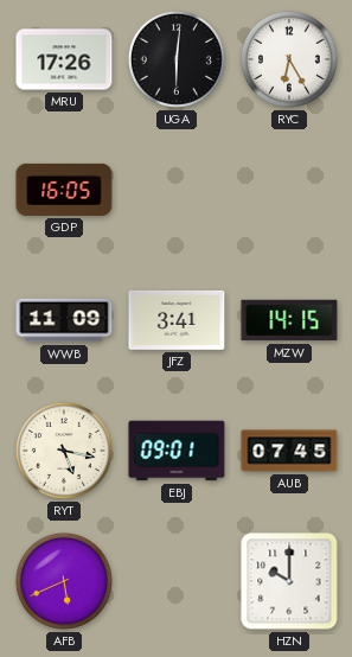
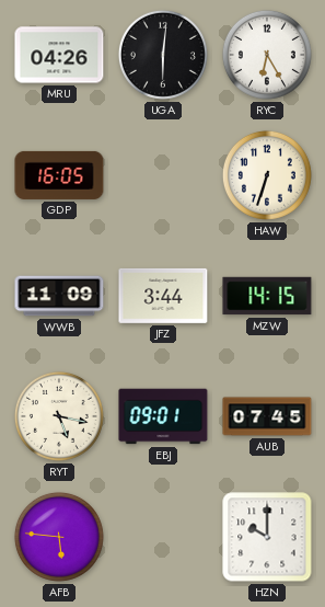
MRU: 17:26 -> 04:26 (59, 55)
HAW: none -> 6:33 (267, 175)
JFZ: 3:41 -> 3:44 (163, 296)
AFB: 5:41 -> 5:46 (59, 537)
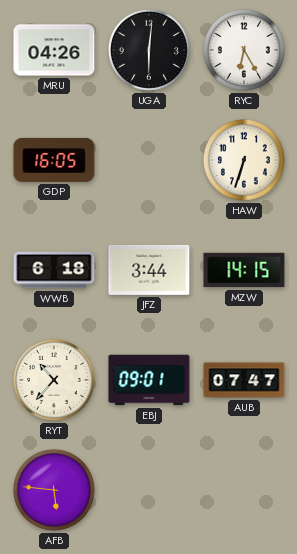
WWB: 11:09 -> 6:18 (54, 270)
RYT: 5:17 -> 10:37 (54, 380)
AUB: 07:45 -> 07:47 (244, 380)
HZN: 10:00 -> none (267, 537)
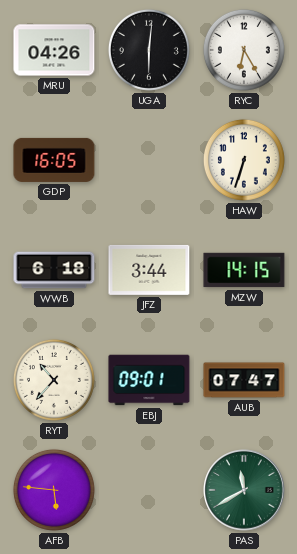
PAS: none -> 11:40 (244, 490)
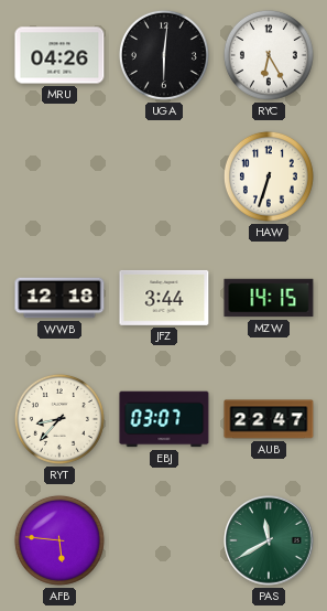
GDP: 16:05 -> none (54, 160)
WWB: 6:18 -> 12:18 (59, 298)
RYT: 10:37 -> 8:37 (59, 419)
EBJ: 09:01 -> 03:07 (164, 419)
AUB: 07:47 -> 22:47 (269, 419)
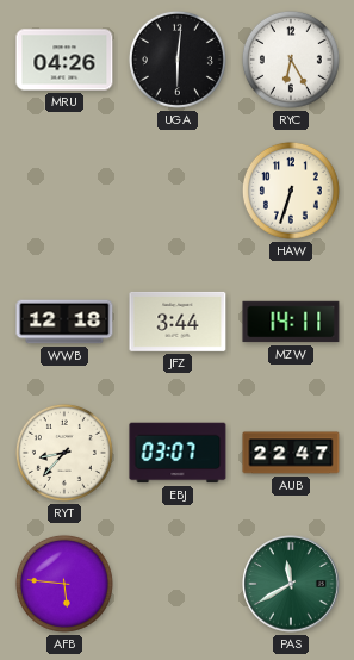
MZW: 14:15 -> 14:11 (291, 322)
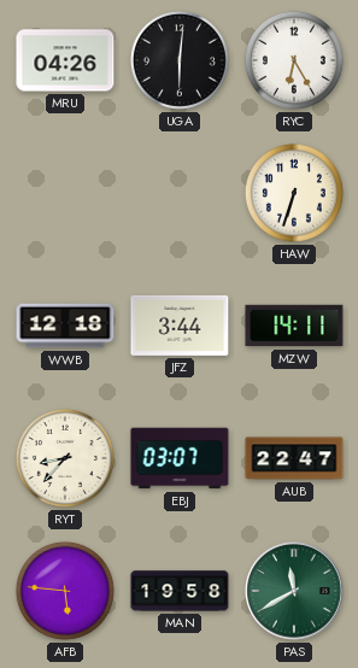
MAN: none -> 19:58 (180, 591)
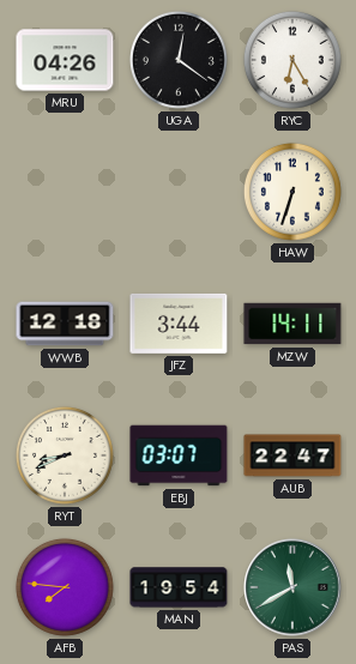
UGA: 6:01 -> 12:21 (179, 60)
RYT: 8:37 -> 8:41 (65, 455)
AFB: 5:46 -> 7:46 (65, 587)
MAN: 19:58 -> 19:54 (179, 587)
